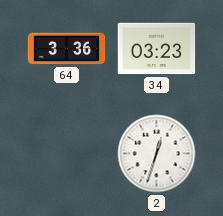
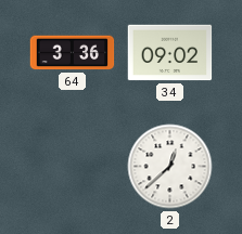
34: 03:23 -> 09:02 (170, 53)
2: 12:33 -> 12:38 (170, 167)
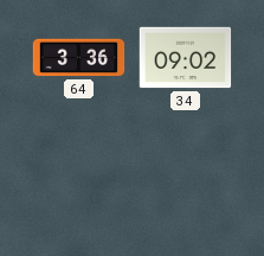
2: 12:38 -> none (170, 167)
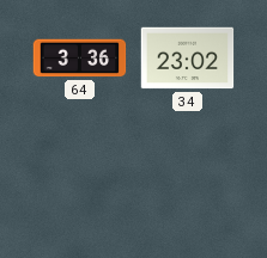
34: 09:02 -> 23:02 (188, 59)
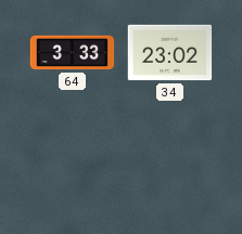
64: 3:36 -> 3:33 (73, 53)
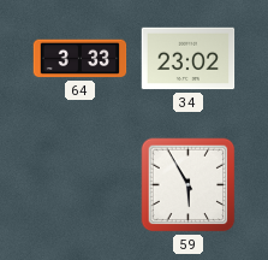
59: none -> 5:55 (189, 185)
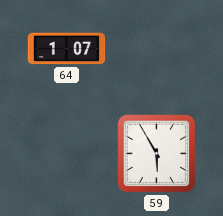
64: 3:33 -> 1:07 (67, 49)
34: 23:02 -> none (189, 59)
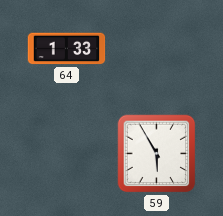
64: 1:07 -> 1:33 (67, 49)
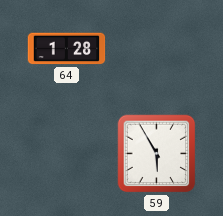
64: 1:33 -> 1:28 (67, 49)
